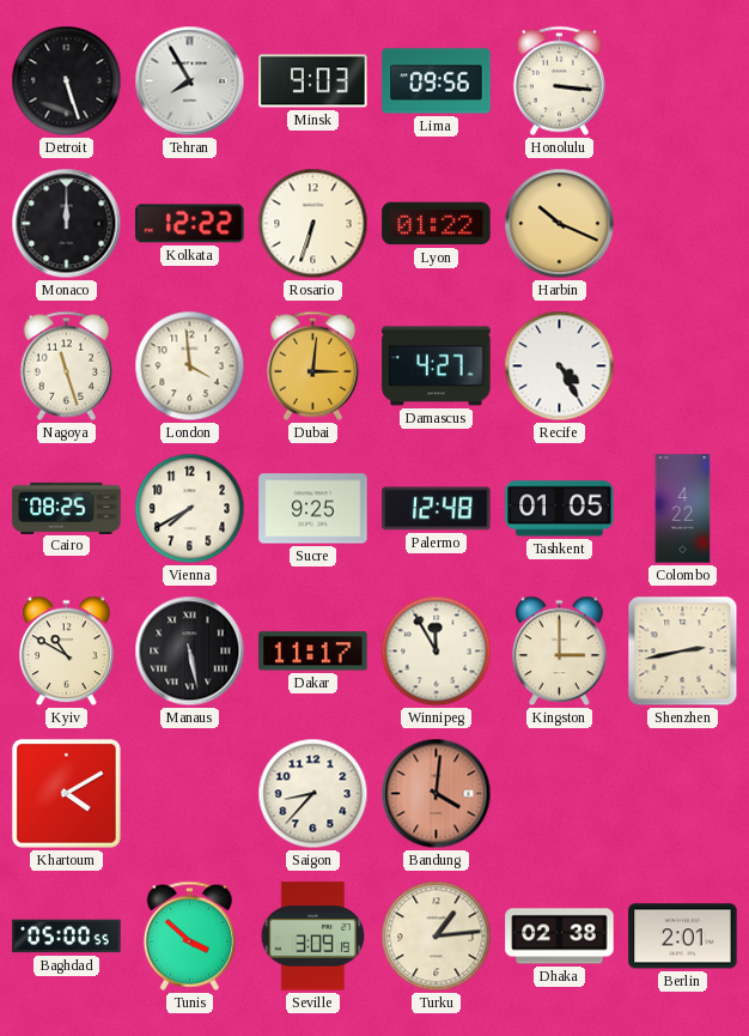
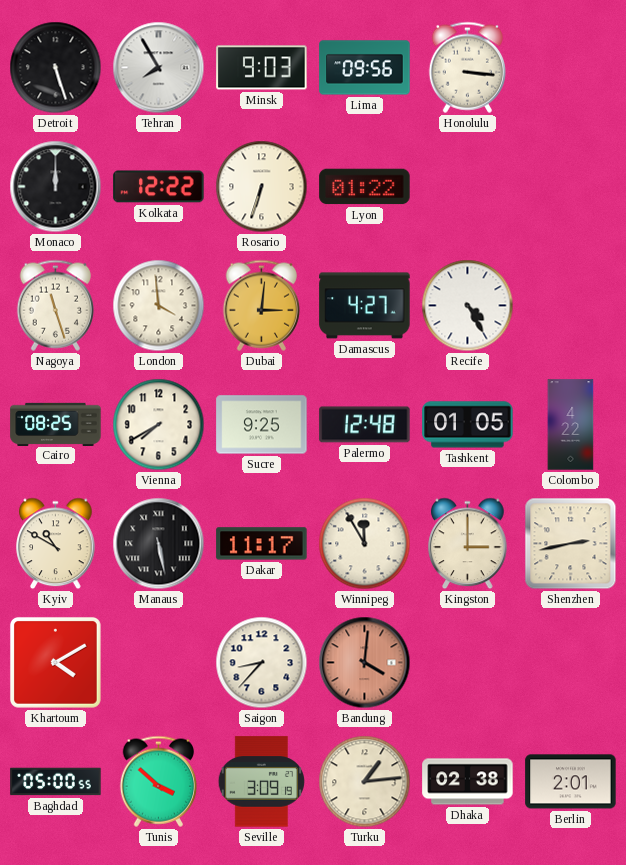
Harbin: 10:19 -> none (560, 224)
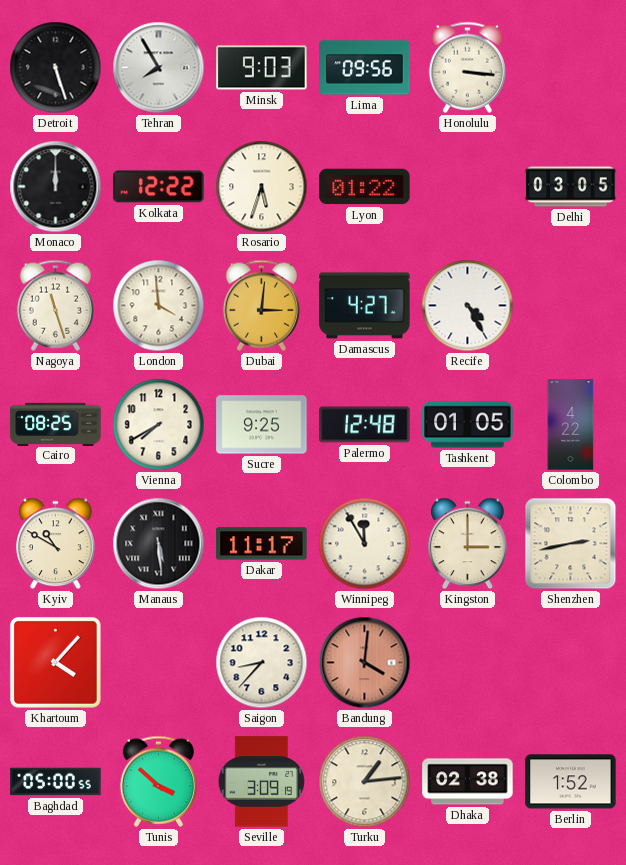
Rosario: 6:33 -> 5:33 (262, 187)
Delhi: none -> 03:05 (571, 187)
Manaus: 5:28 -> 5:29 (159, 544)
Khartoum: 4:10 -> 4:07 (56, 663)
Berlin: 2:01 -> 1:52 (571, 782)
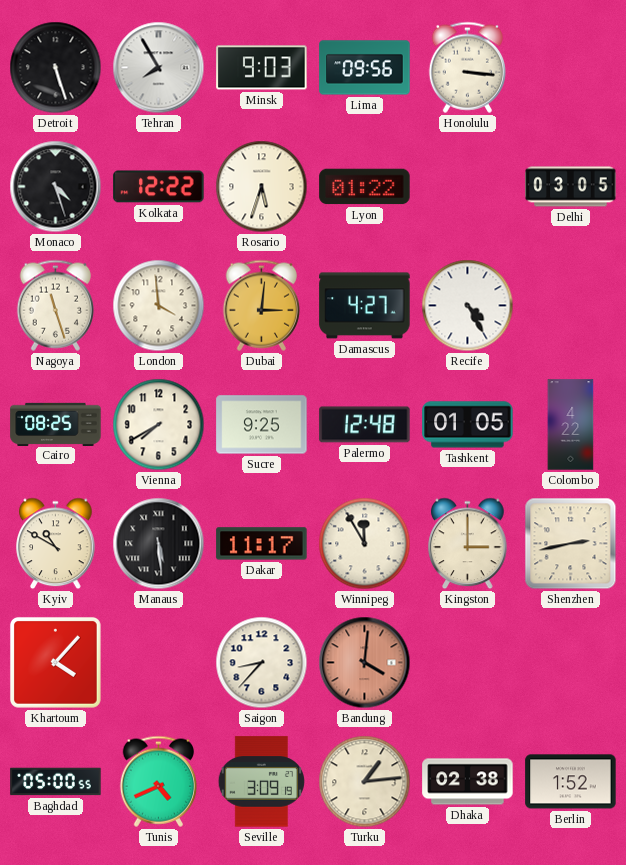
Monaco: 12:00 -> 4:27 (56, 187)
Tunis: 3:52 -> 4:41 (158, 781)
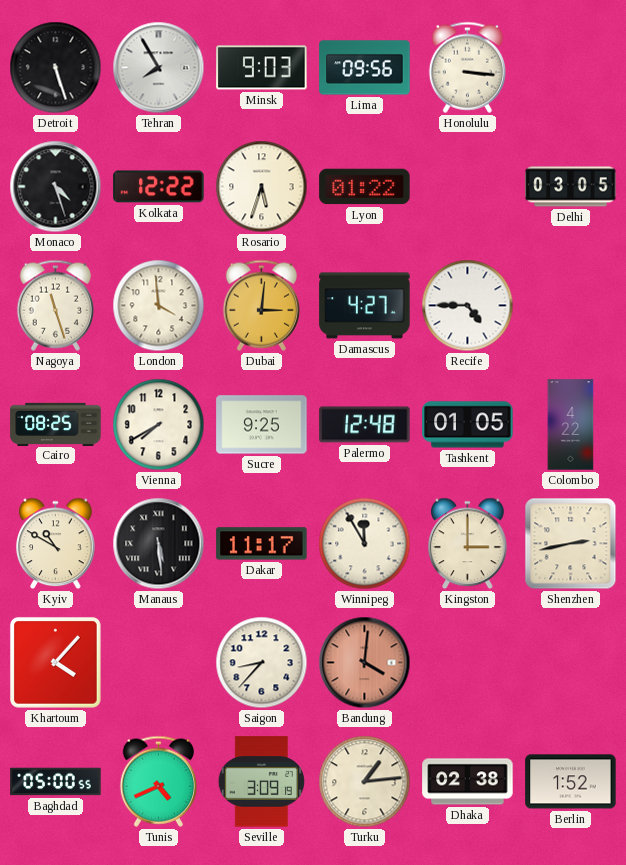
Recife: 4:25 -> 4:45 (468, 306)
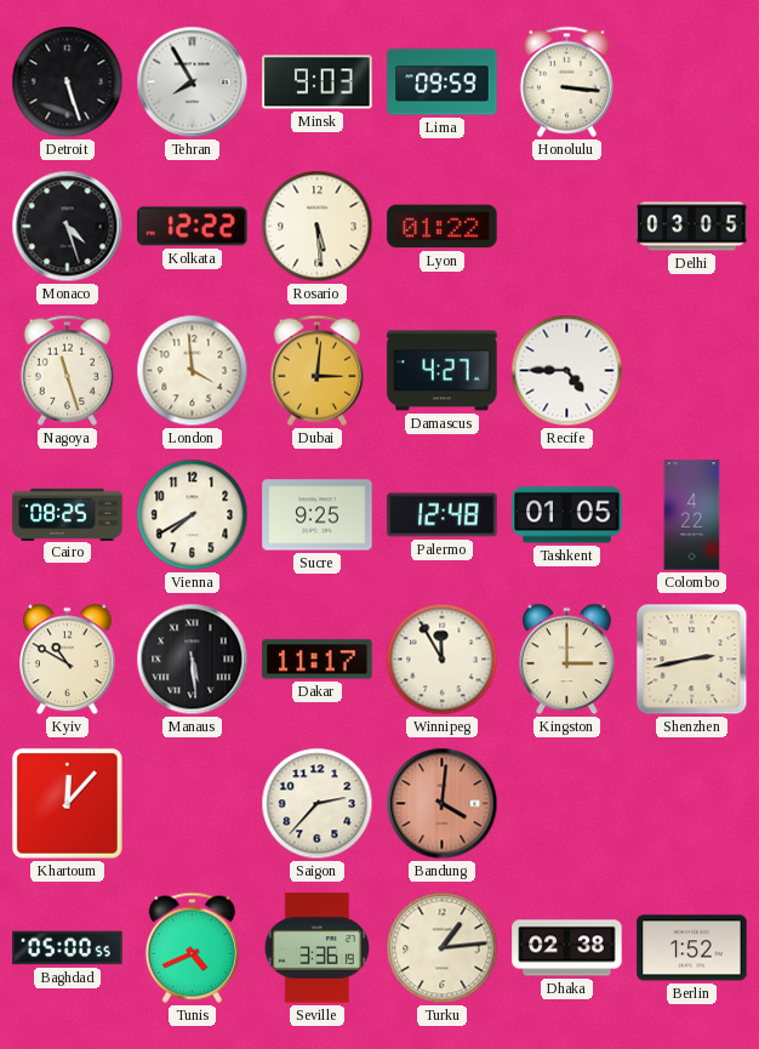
Lima: 09:56 -> 09:59 (443, 82)
Rosario: 5:33 -> 5:29 (318, 227)
Khartoum: 4:07 -> 12:07 (68, 804)
Saigon: 8:37 -> 2:37 (318, 804)
Seville: 3:09 -> 3:36 (316, 948)
